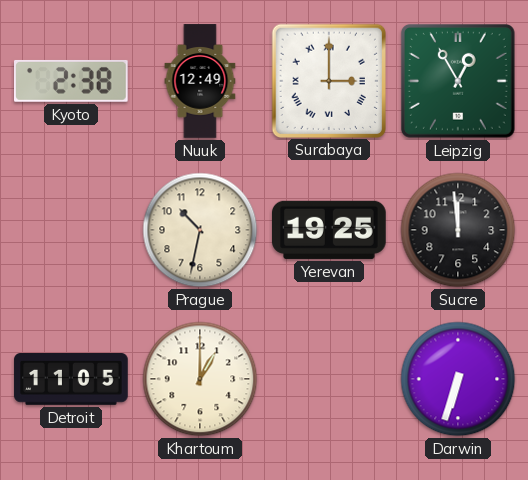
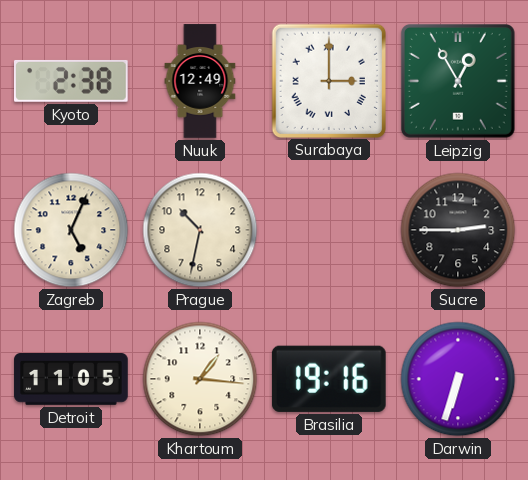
Zagreb: none -> 5:04 (71, 230)
Yerevan: 19:25 -> none (330, 230)
Sucre: 11:59 -> 2:45 (458, 230)
Khartoum: 1:00 -> 1:16 (200, 379)
Brasilia: none -> 19:16 (329, 379)
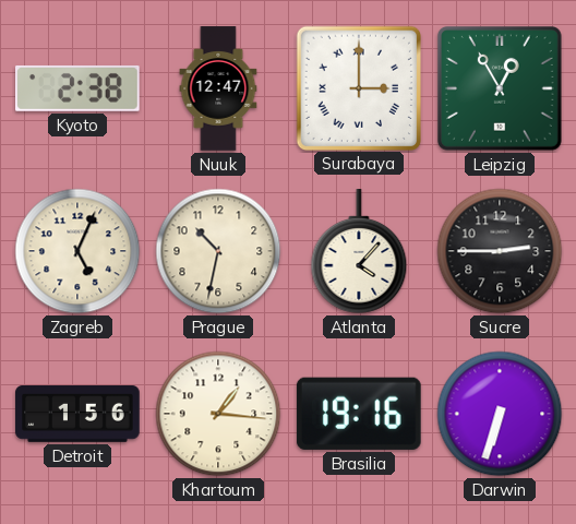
Nuuk: 12:49 -> 12:47 (218, 88)
Atlanta: none -> 4:07 (359, 251)
Detroit: 11:05 -> 1:56 (77, 415)
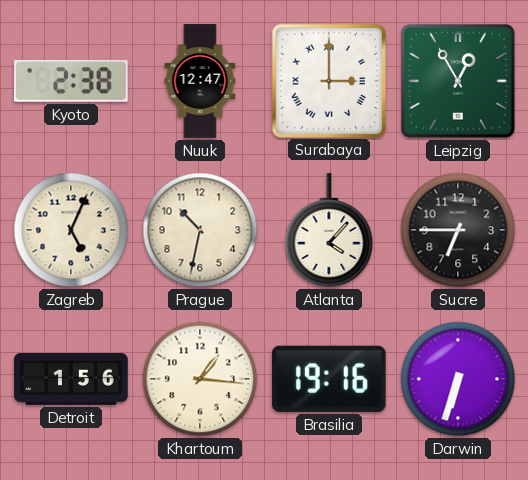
Sucre: 2:45 -> 6:45 (458, 230)
